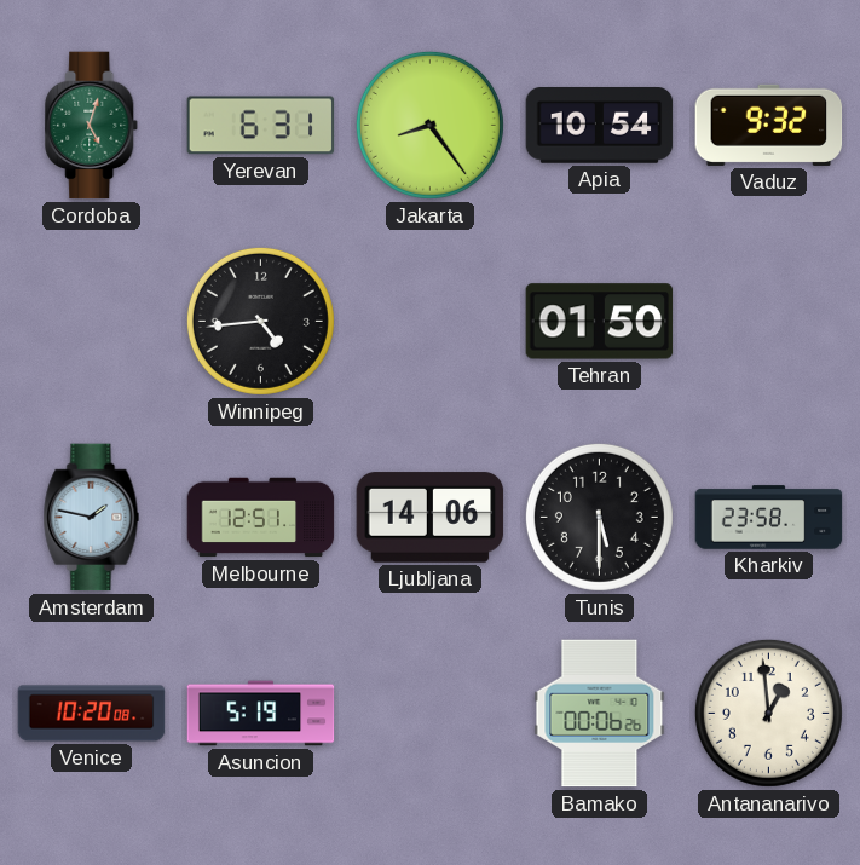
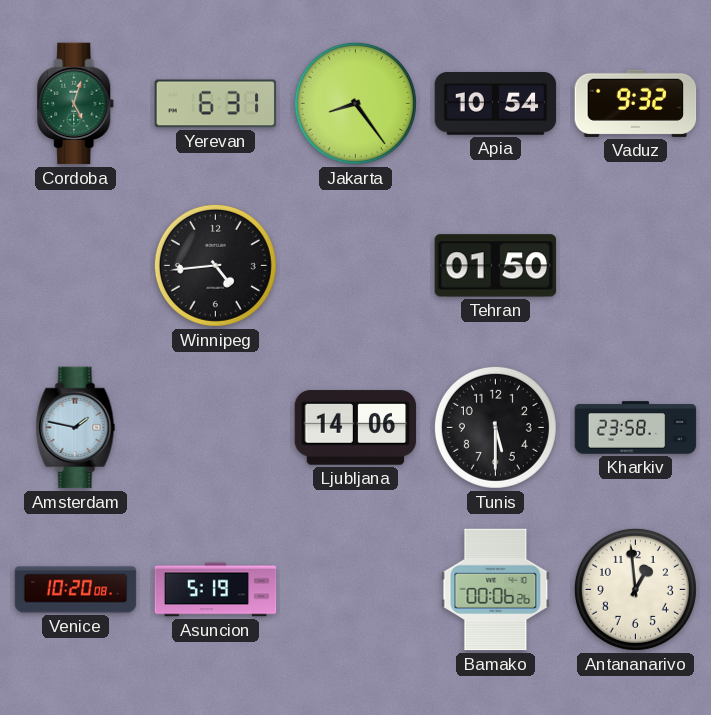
Melbourne: 12:51 -> none (261, 518)
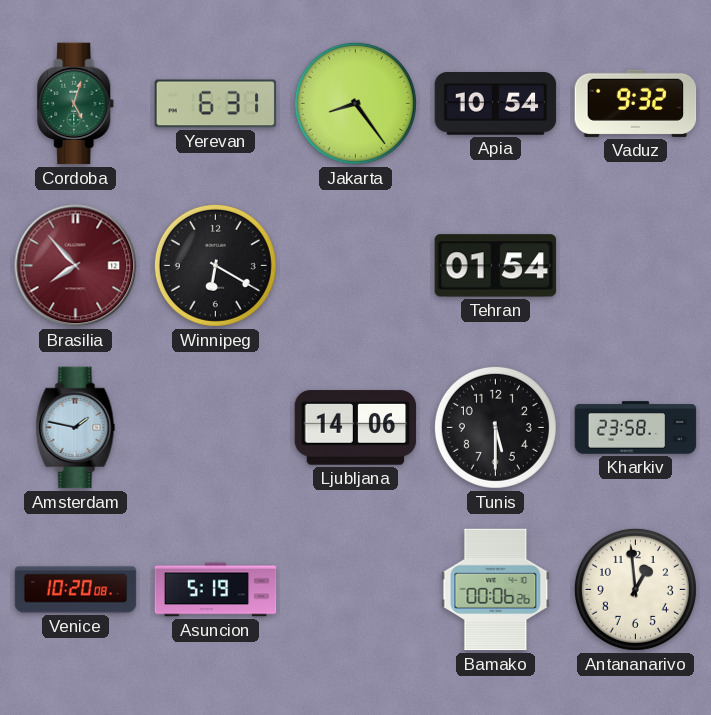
Brasilia: none -> 7:53 (76, 266)
Winnipeg: 4:44 -> 6:20 (215, 265)
Tehran: 01:50 -> 01:54 (496, 266)
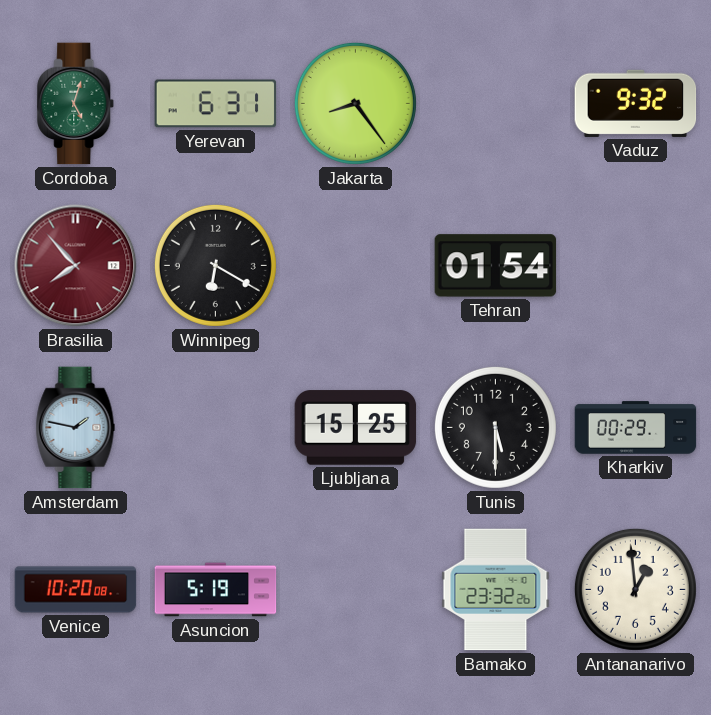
Apia: 10:54 -> none (496, 104)
Ljubljana: 14:06 -> 15:25 (356, 428)
Kharkiv: 23:58 -> 00:29 (636, 428)
Bamako: 00:06 -> 23:32 (496, 590)
